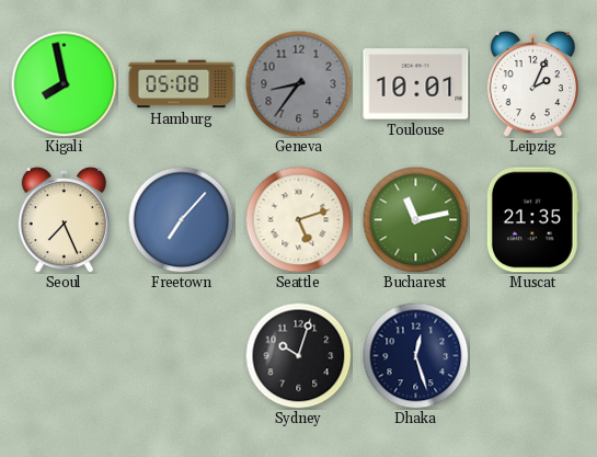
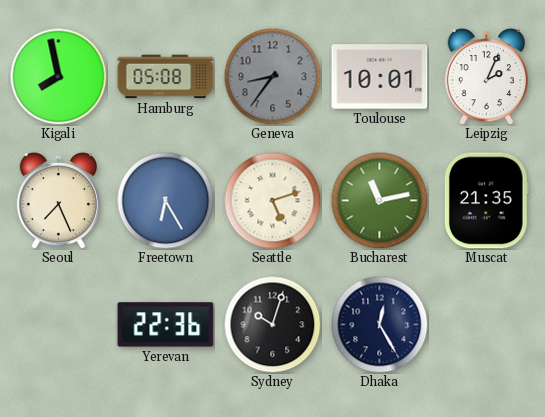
Freetown: 7:07 -> 6:25 (165, 200)
Yerevan: none -> 22:36 (166, 325)
Dhaka: 12:27 -> 12:25 (379, 324)
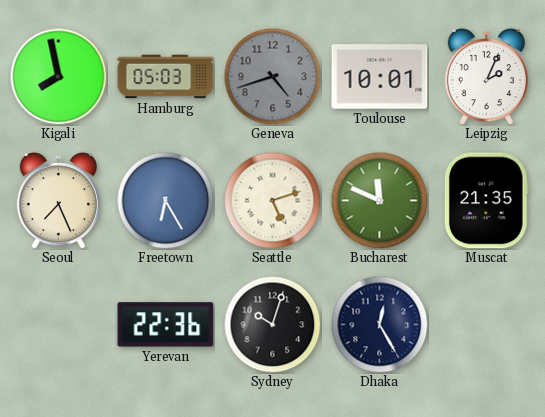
Hamburg: 05:08 -> 05:03 (166, 77)
Geneva: 8:36 -> 4:42 (272, 76)
Bucharest: 11:13 -> 11:49 (379, 200)
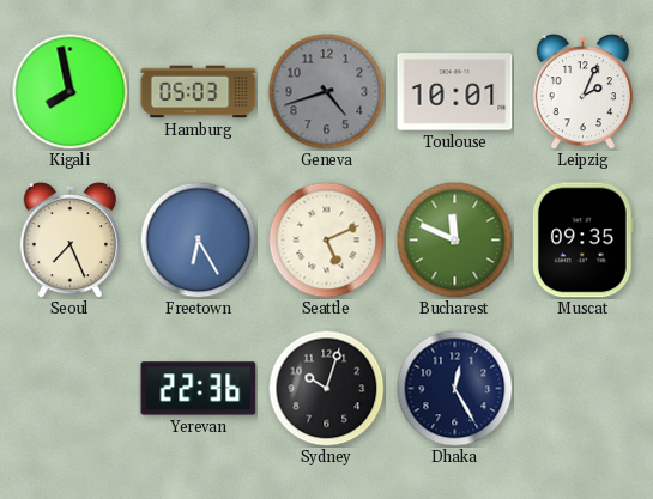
Seattle: 5:12 -> 5:11 (326, 239)
Muscat: 21:35 -> 09:35 (582, 241)
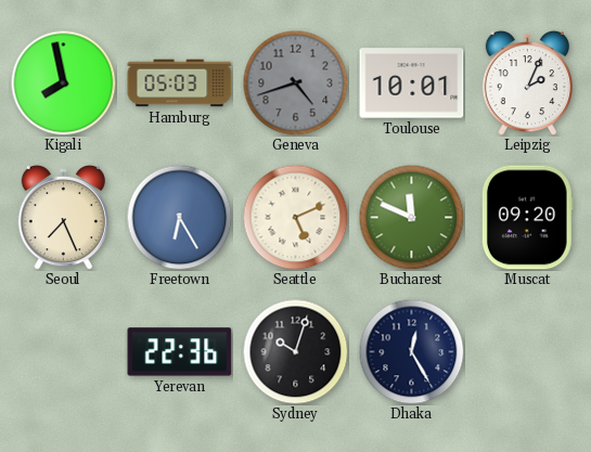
Muscat: 09:35 -> 09:20 (527, 218)
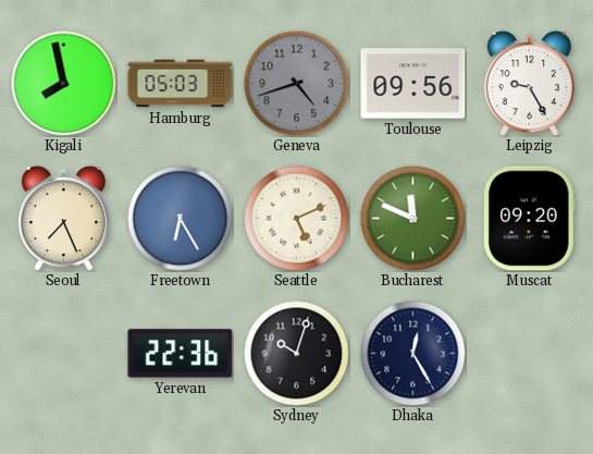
Toulouse: 10:01 -> 09:56 (413, 84)
Leipzig: 2:04 -> 9:25 (529, 83)
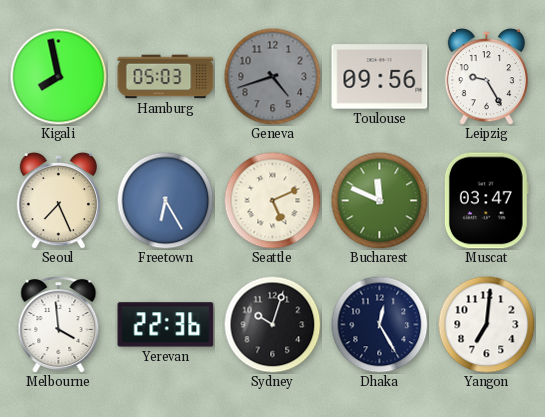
Muscat: 09:20 -> 03:47 (486, 201)
Melbourne: none -> 3:59 (59, 325)
Yangon: none -> 7:01 (486, 324)
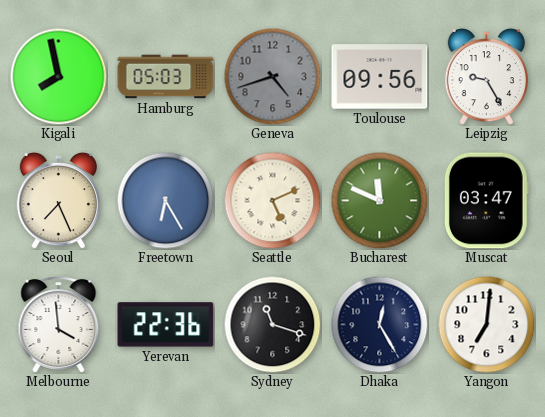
Sydney: 10:03 -> 11:18 (272, 324)
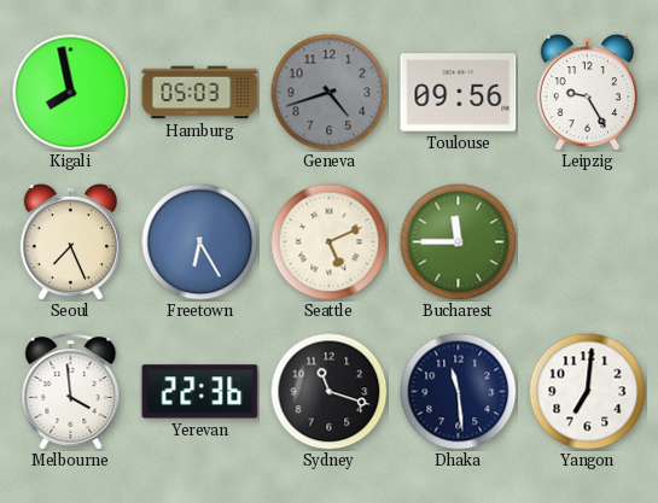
Bucharest: 11:49 -> 11:45 (458, 241)
Muscat: 03:47 -> none (486, 201)
Dhaka: 12:25 -> 11:29 (458, 391)
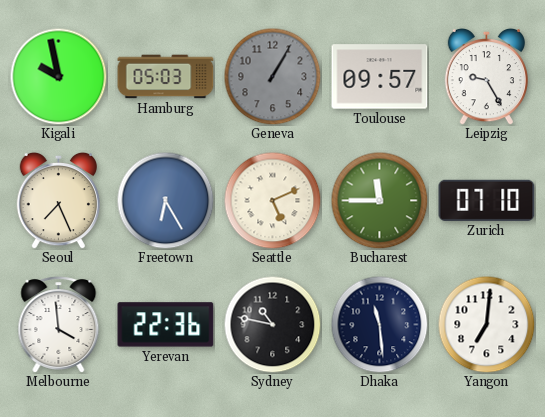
Kigali: 7:58 -> 9:58 (58, 76)
Geneva: 4:42 -> 1:05 (272, 76)
Toulouse: 09:56 -> 09:57 (380, 77)
Zurich: none -> 07:10 (487, 200)
Sydney: 11:18 -> 10:47 (272, 324)
